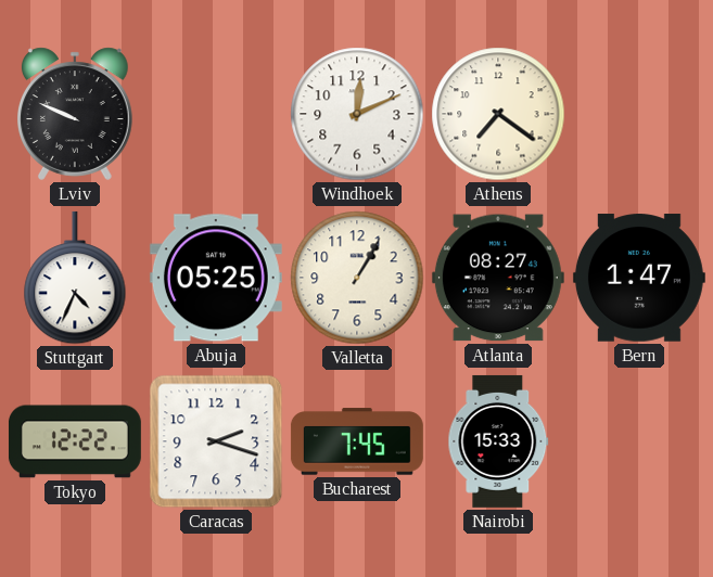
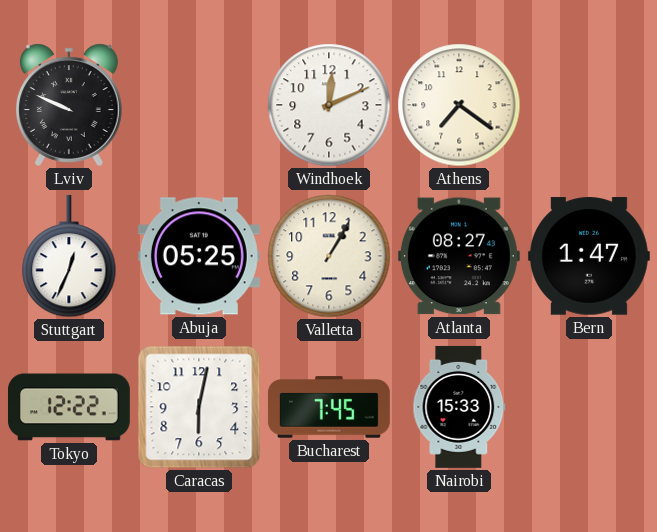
Stuttgart: 4:34 -> 12:34 (69, 256)
Caracas: 2:18 -> 6:02 (199, 407)
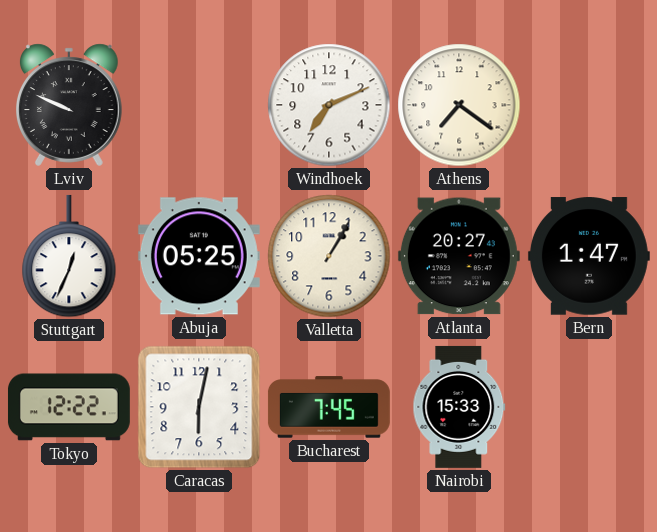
Windhoek: 12:11 -> 7:11 (329, 105)
Atlanta: 08:27 -> 20:27 (459, 256)
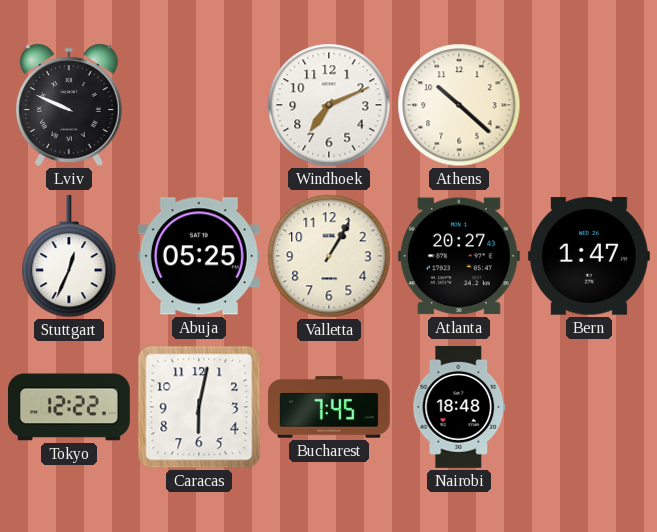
Athens: 7:21 -> 10:22 (459, 105)
Nairobi: 15:33 -> 18:48 (459, 407)
